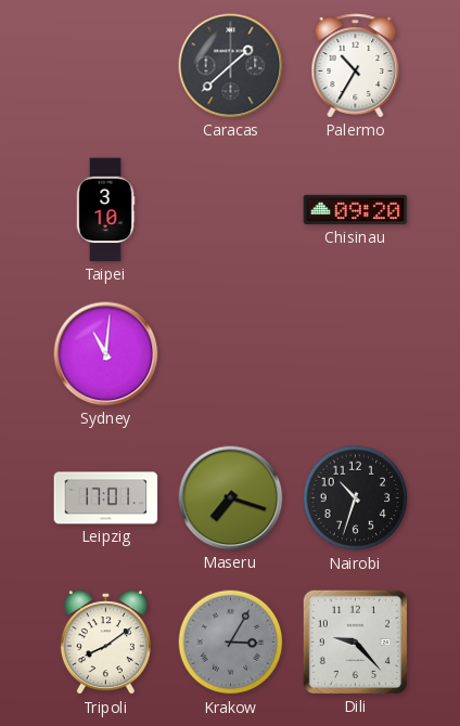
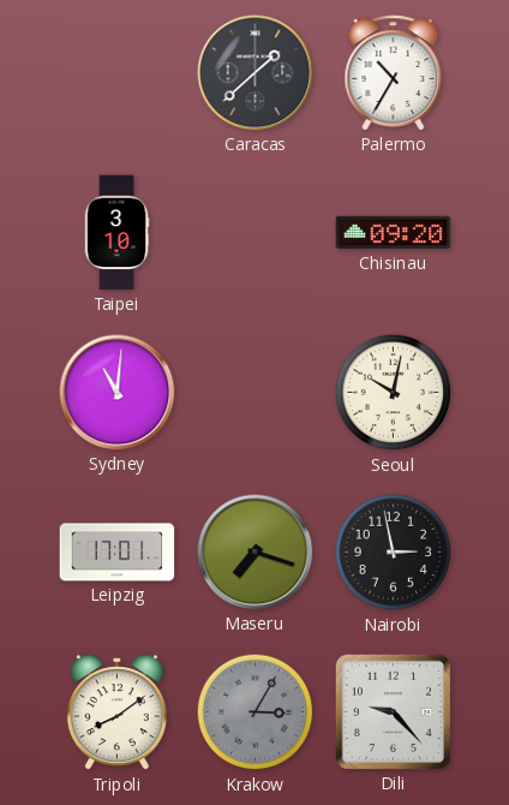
Seoul: none -> 10:02 (394, 393)
Nairobi: 10:33 -> 2:58 (394, 553)
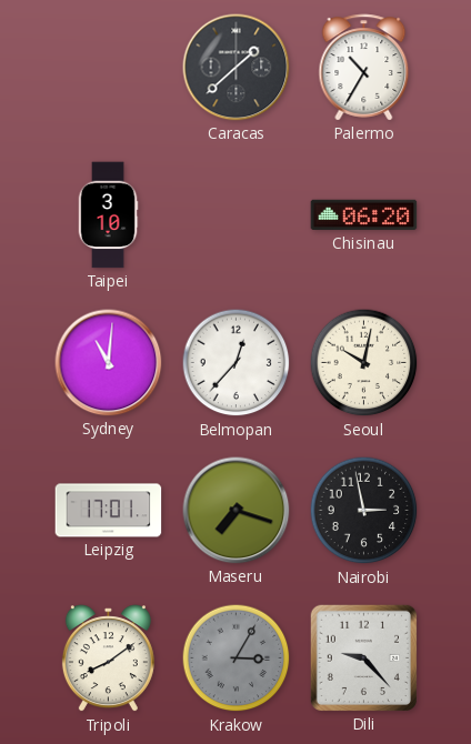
Chisinau: 09:20 -> 06:20 (364, 215)
Belmopan: none -> 12:37 (237, 363)
